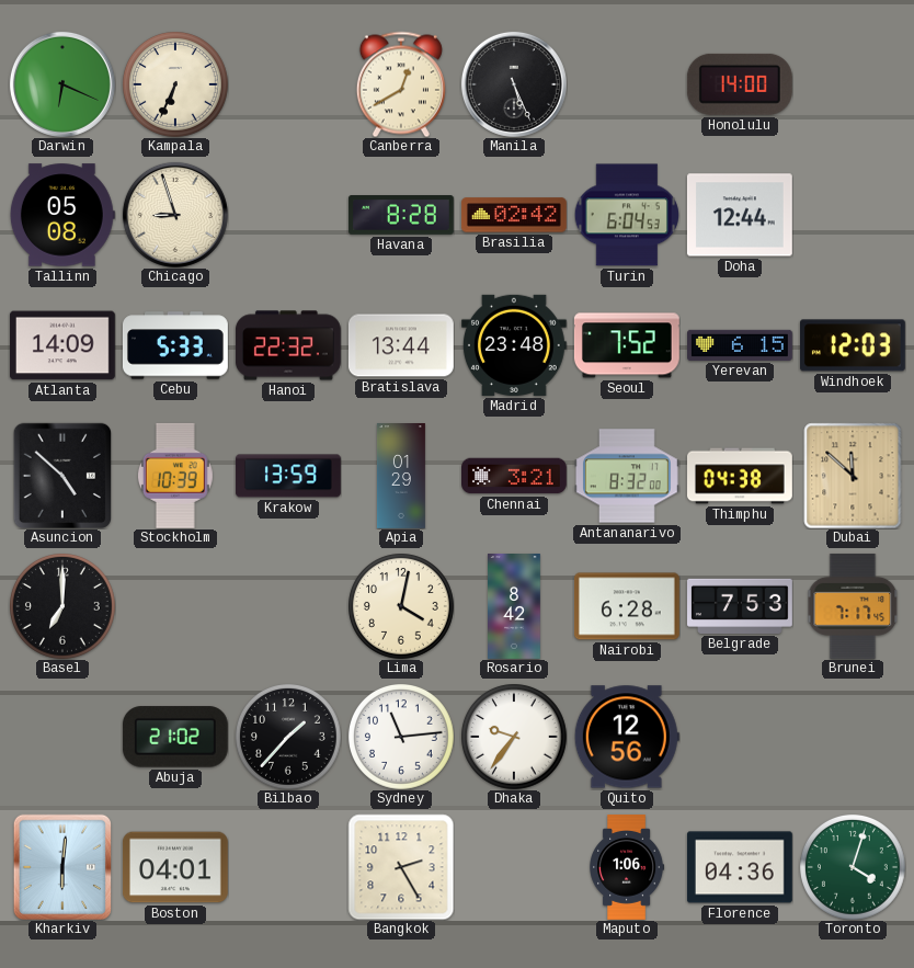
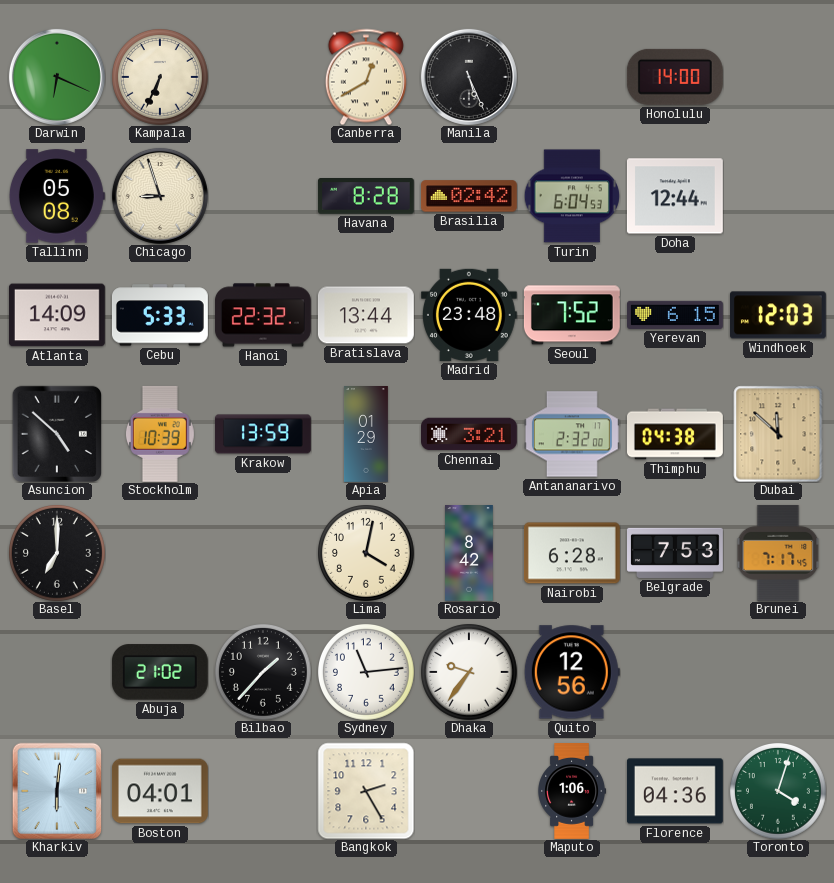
Antananarivo: 8:32 -> 2:32 (572, 434)
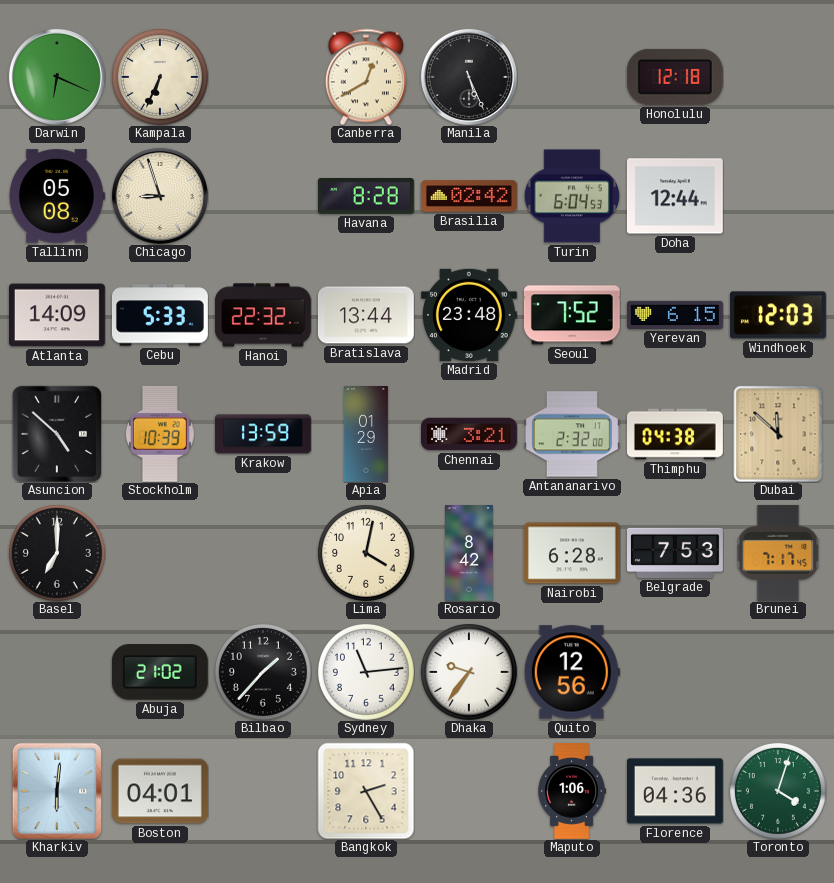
Honolulu: 14:00 -> 12:18 (675, 77)
